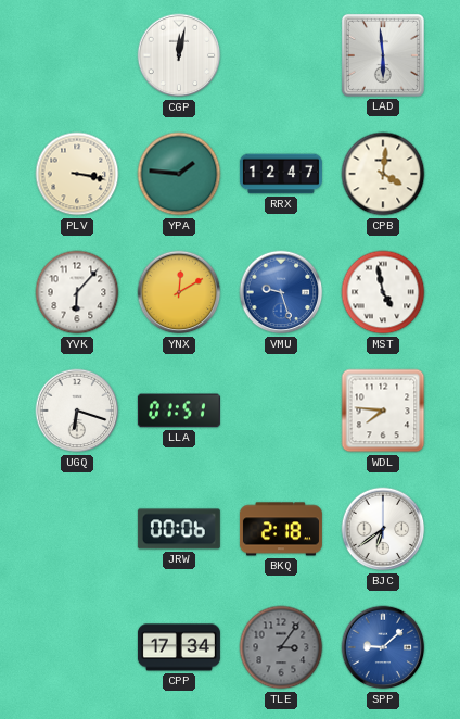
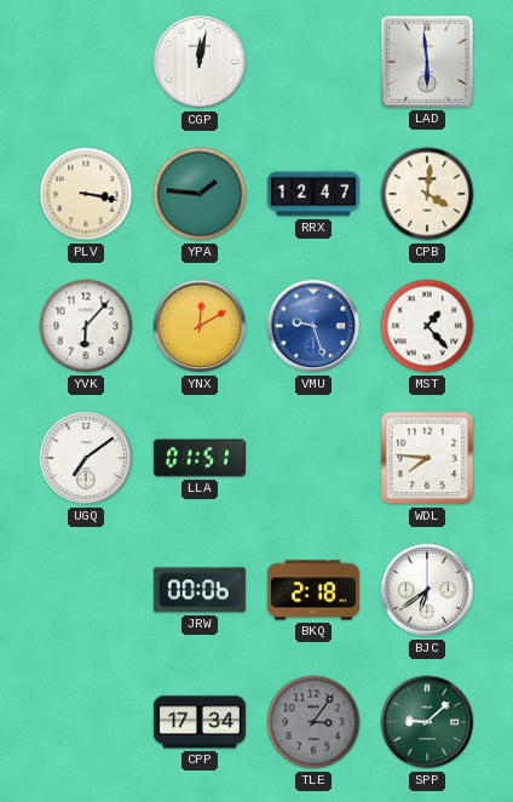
MST: 4:58 -> 1:23 (427, 326)
UGQ: 6:18 -> 7:09 (86, 458)
SPP dial: blue -> green (427, 722)
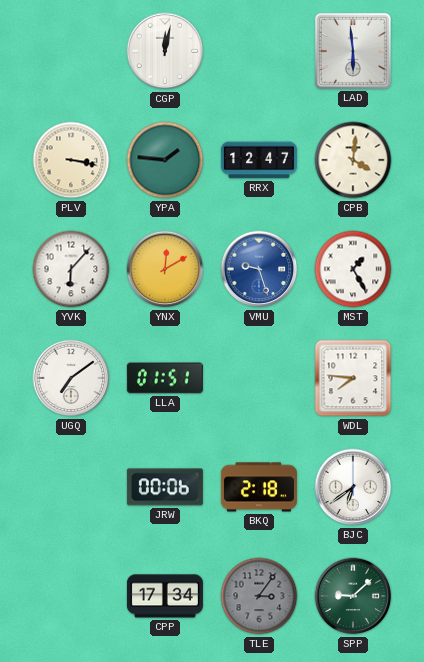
MST: 1:23 -> 1:25 (353, 269)
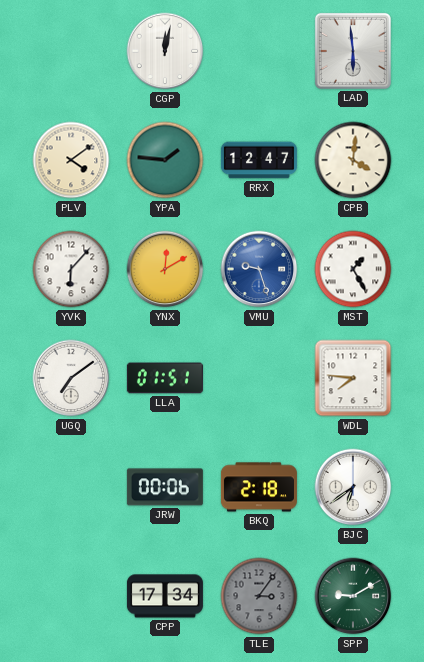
PLV: 3:17 -> 4:09 (71, 160)
SPP: 9:08 -> 9:10 (353, 596)
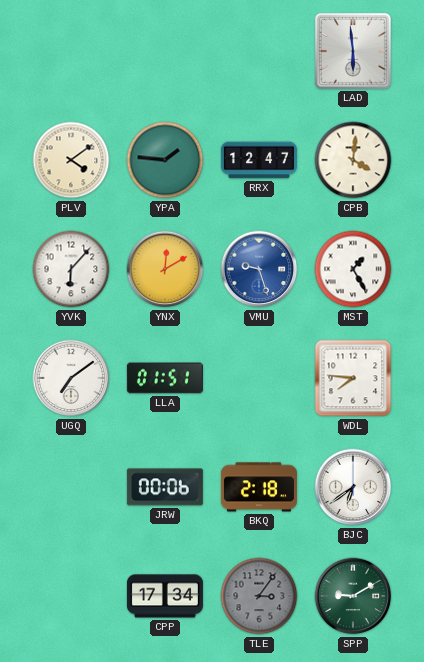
CGP: 12:02 -> none (165, 51)
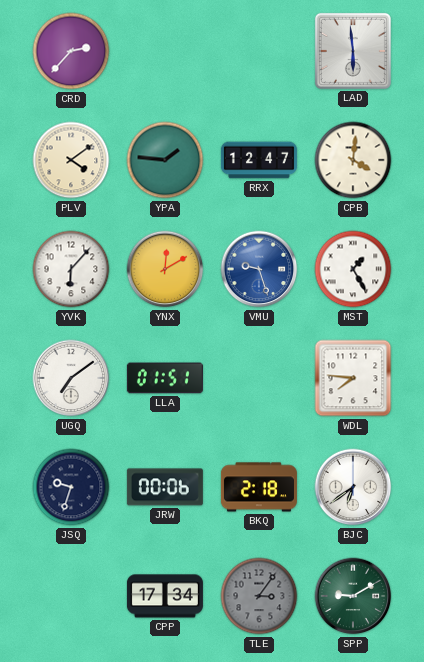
CRD: none -> 2:37 (71, 51)
JSQ: none -> 9:33 (71, 487)
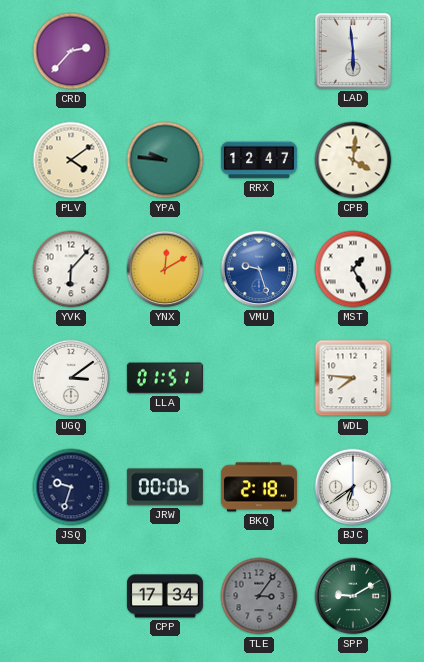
YPA: 1:46 -> 9:46 (165, 160)
UGQ: 7:09 -> 3:09 (71, 378)
